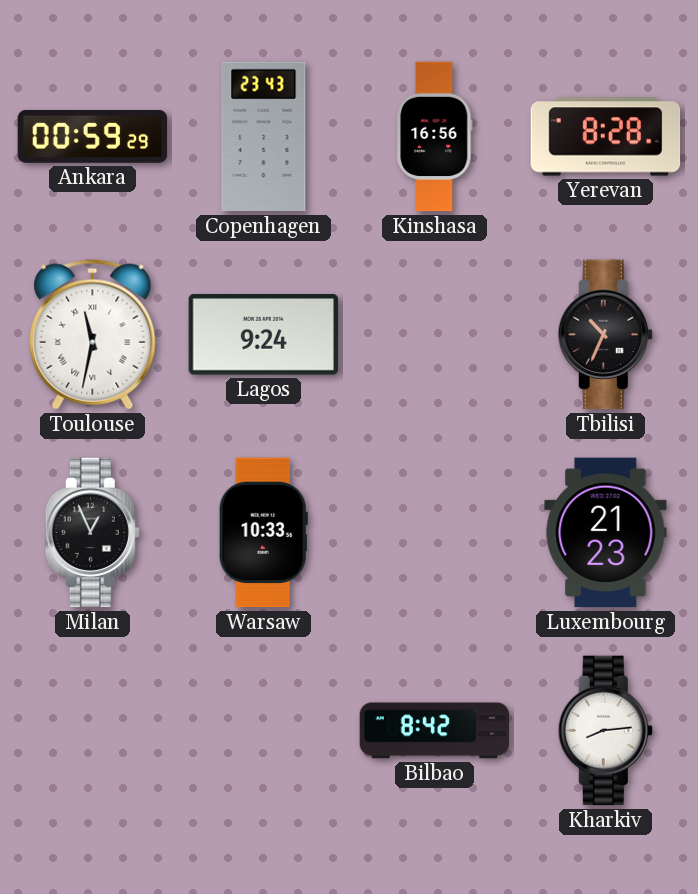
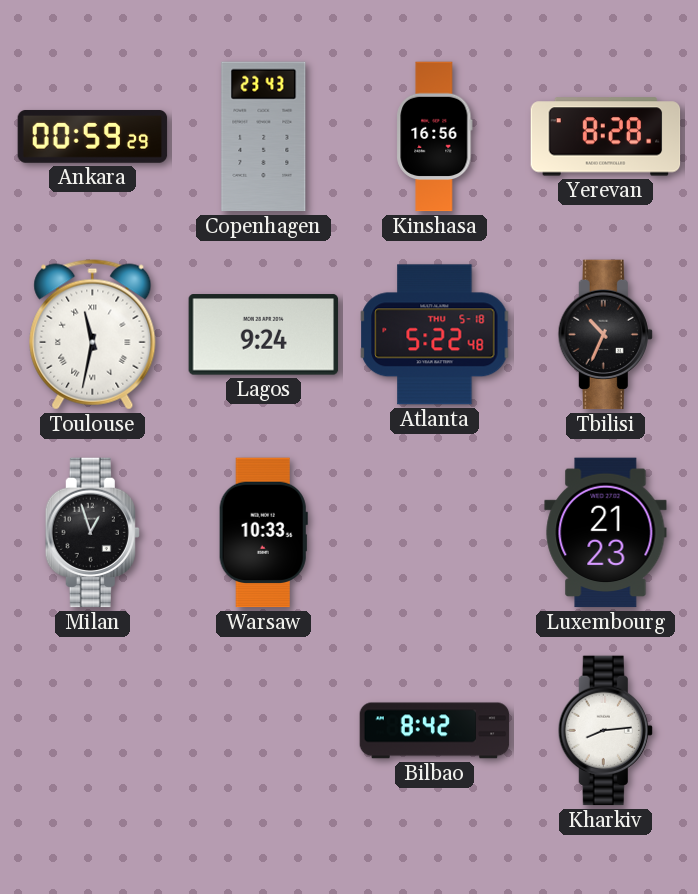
Atlanta: none -> 5:22 (435, 335)
Milan: 12:56 -> 12:57 (92, 533)
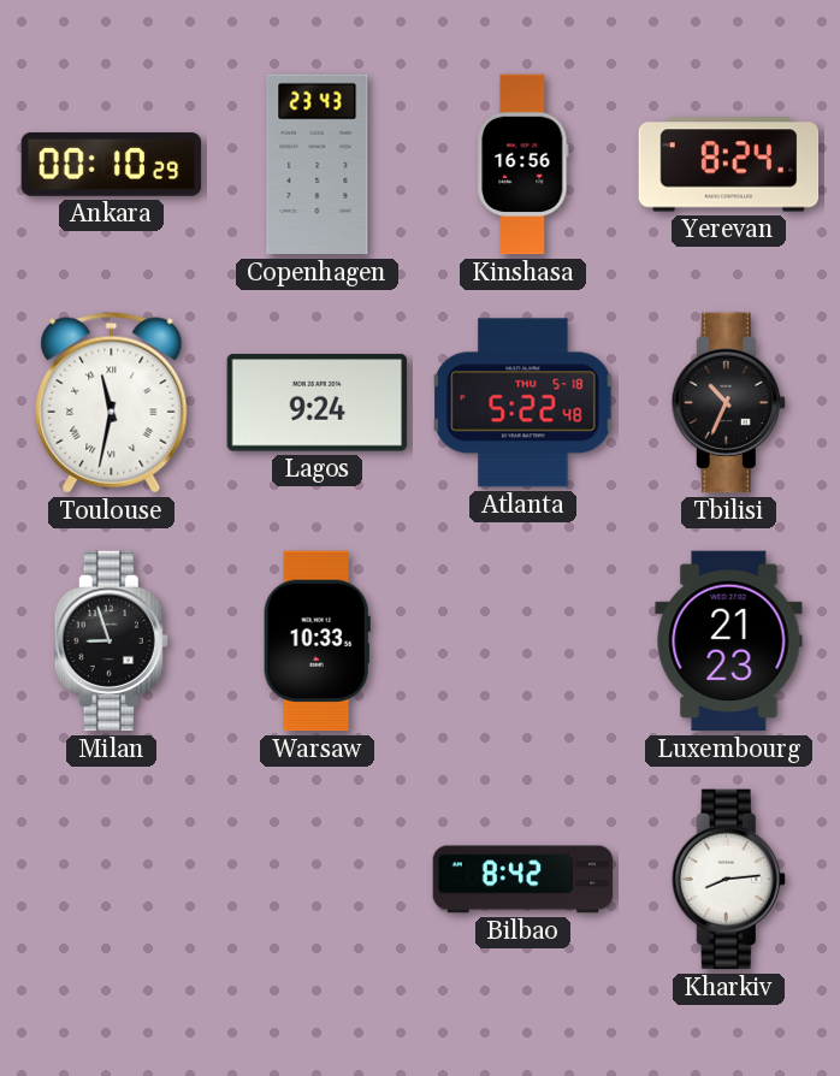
Ankara: 00:59 -> 00:10 (112, 165)
Yerevan: 8:28 -> 8:24 (729, 165)
Milan: 12:57 -> 8:57 (111, 642)
